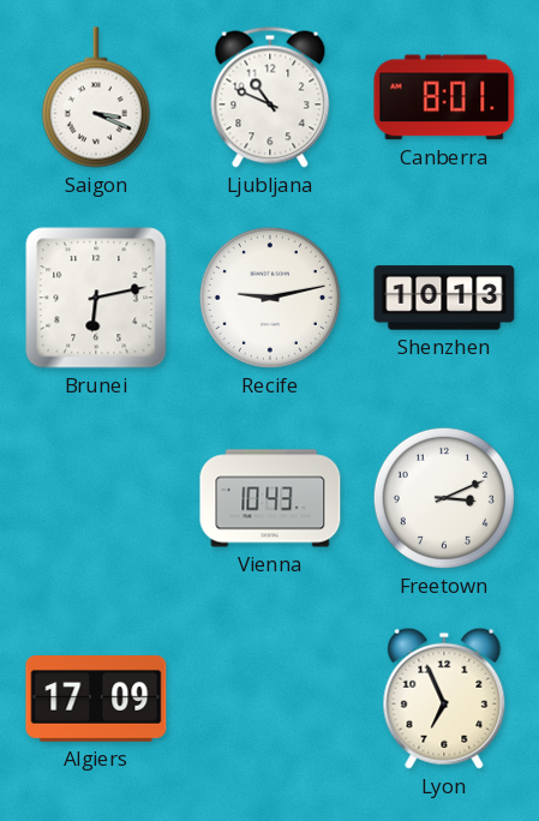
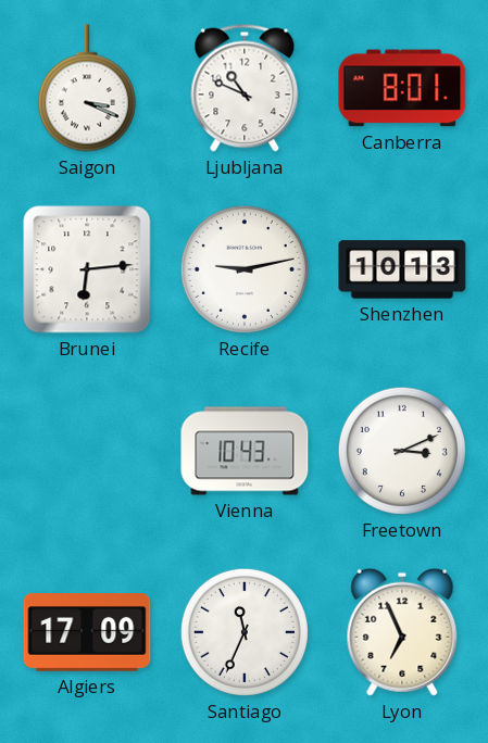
Brunei: 6:13 -> 6:14 (87, 269)
Santiago: none -> 11:34 (245, 632)
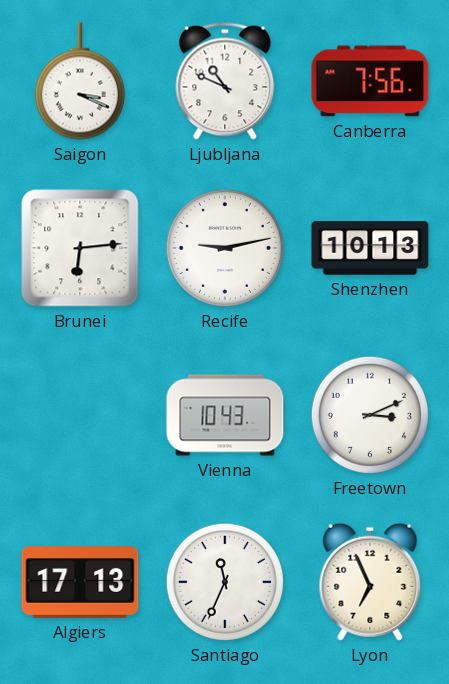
Canberra: 8:01 -> 7:56 (370, 81)
Algiers: 17:09 -> 17:13 (80, 583)
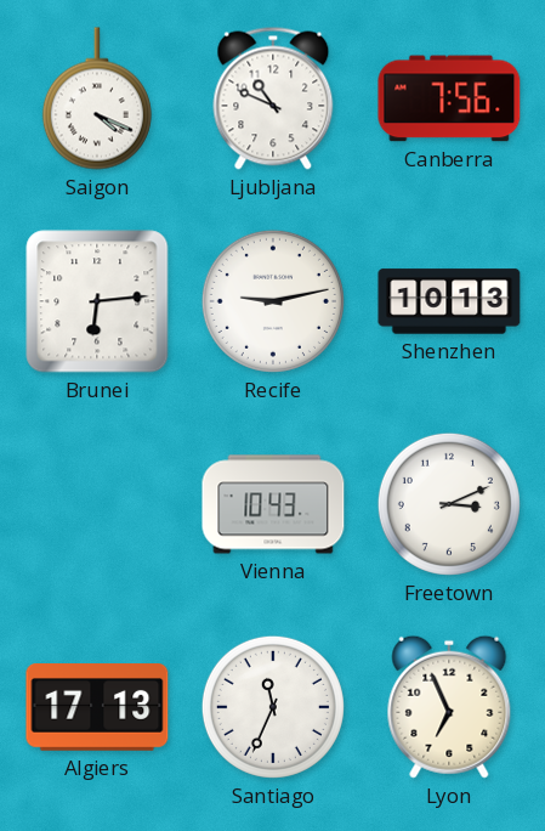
Saigon: 3:19 -> 4:19 (97, 98)
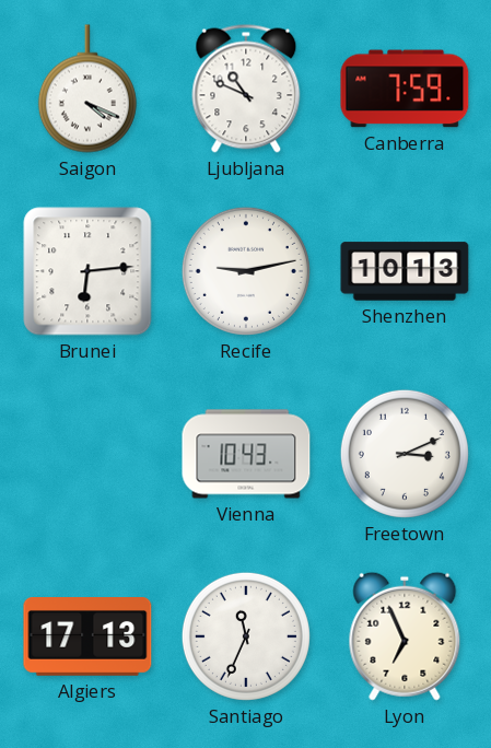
Canberra: 7:56 -> 7:59 (405, 89)
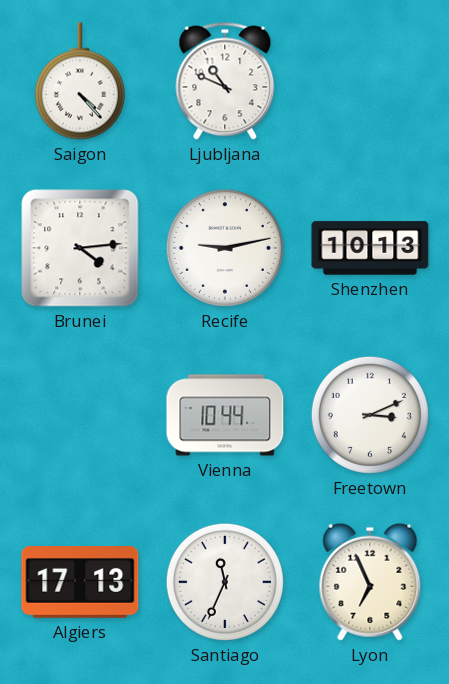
Saigon: 4:19 -> 4:23 (80, 81)
Canberra: 7:59 -> none (405, 89)
Brunei: 6:14 -> 4:14 (80, 248)
Vienna: 10:43 -> 10:44 (225, 415)
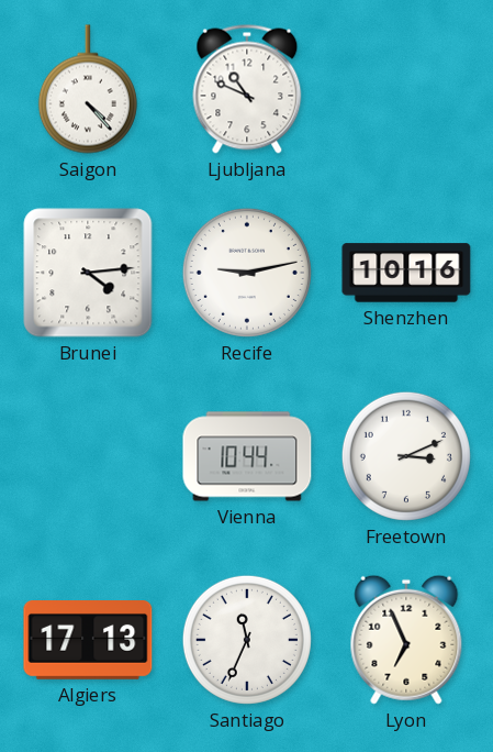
Shenzhen: 10:13 -> 10:16 (406, 273)
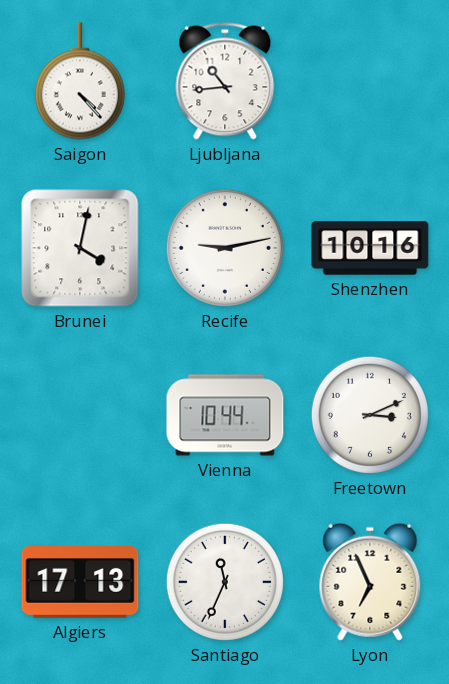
Ljubljana: 10:49 -> 10:44 (225, 81)
Brunei: 4:14 -> 4:02 (80, 248)
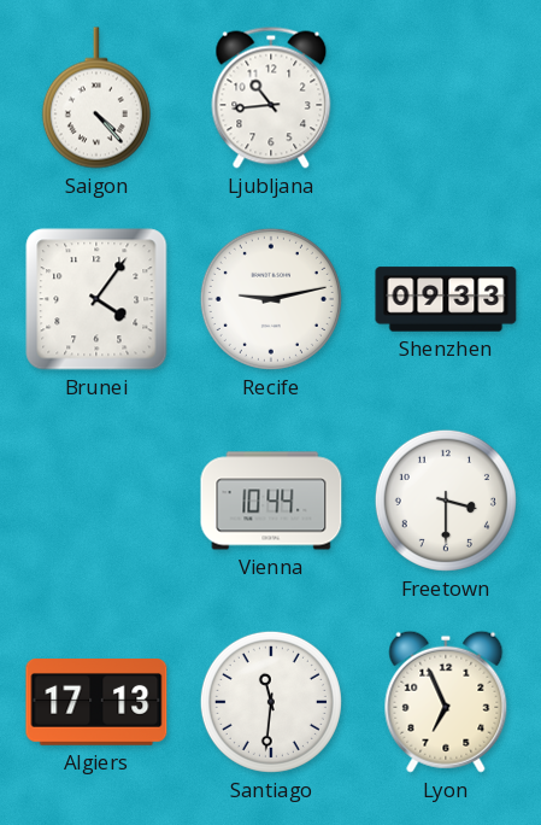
Brunei: 4:02 -> 4:06 (96, 299)
Shenzhen: 10:16 -> 09:33 (446, 299)
Freetown: 3:11 -> 3:30 (446, 501)
Santiago: 11:34 -> 11:31 (271, 702)
